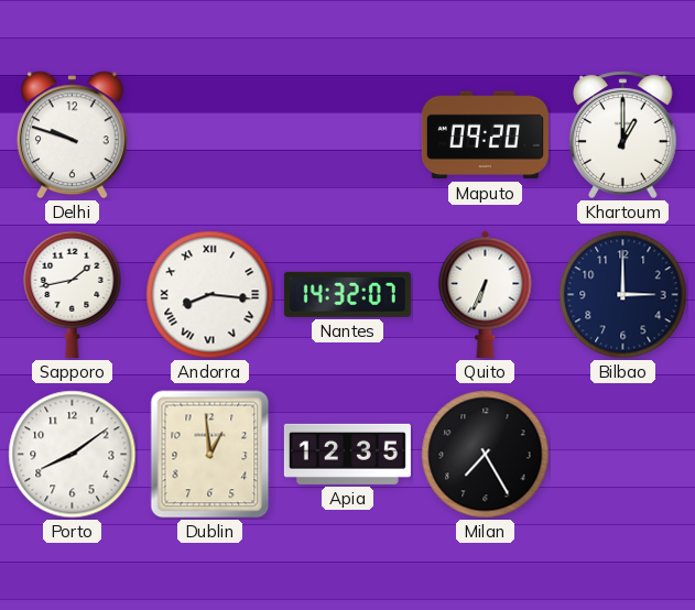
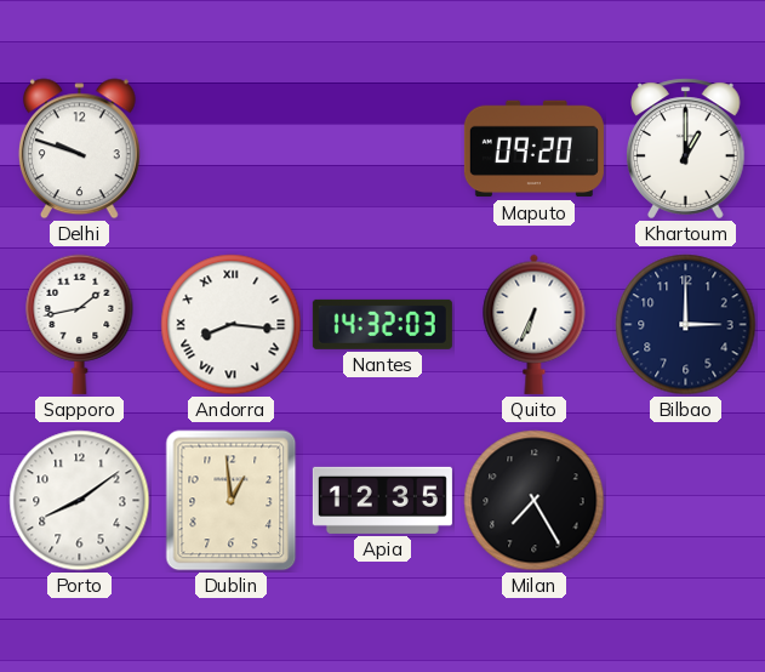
Nantes: 14:32:07 -> 14:32:03 (382, 324)
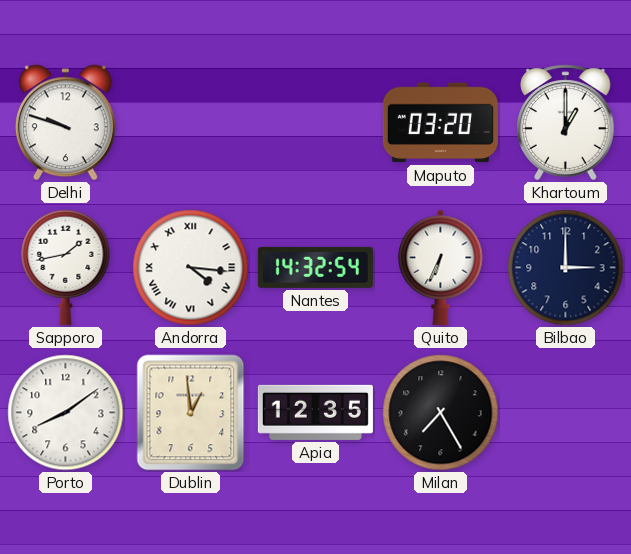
Maputo: 09:20 -> 03:20 (440, 123)
Andorra: 8:16 -> 4:16 (191, 268)
Nantes: 14:32:03 -> 14:32:54 (315, 267)
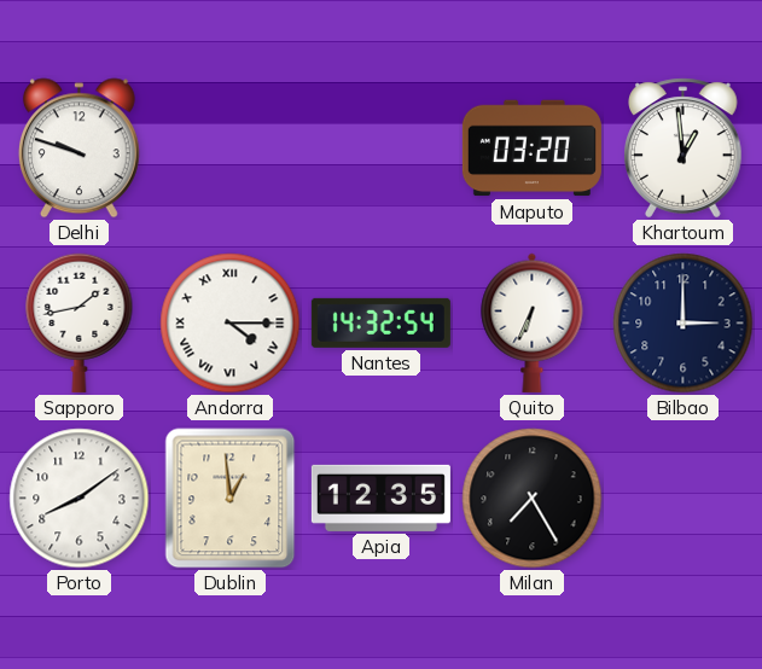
Khartoum: 1:00 -> 12:59 (684, 149)
Andorra: 4:16 -> 4:15 (231, 324)
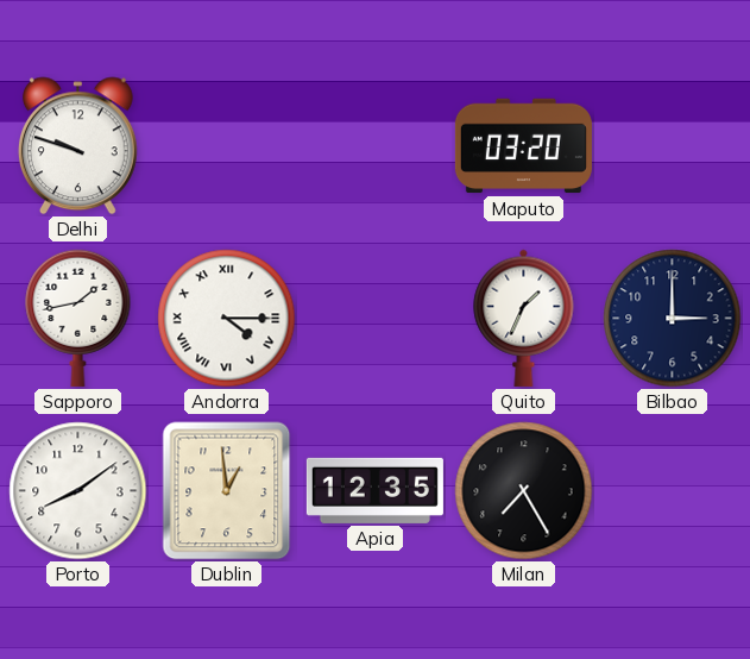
Khartoum: 12:59 -> none (684, 149)
Nantes: 14:32 -> none (380, 322)
Quito: 6:34 -> 1:34 (524, 318)
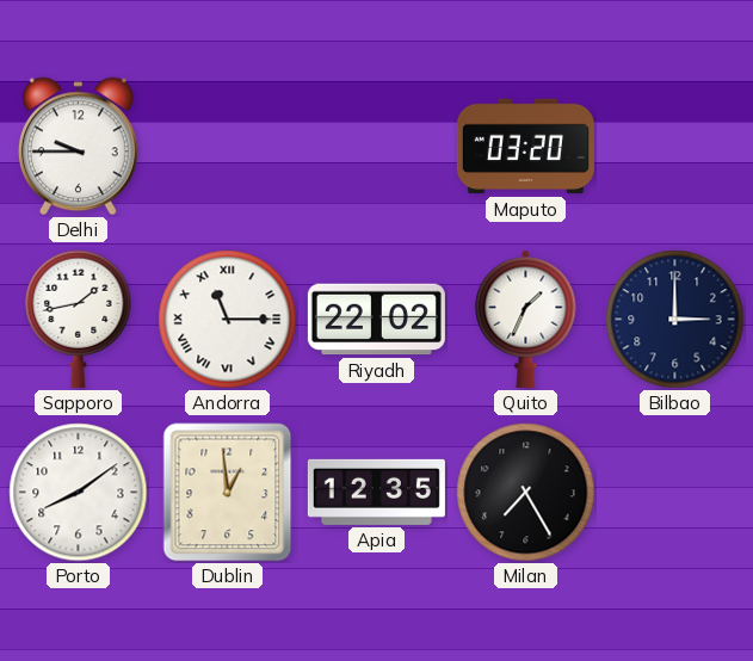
Delhi: 9:48 -> 9:45 (78, 147)
Andorra: 4:15 -> 11:15 (228, 320)
Riyadh: none -> 22:02 (376, 320)
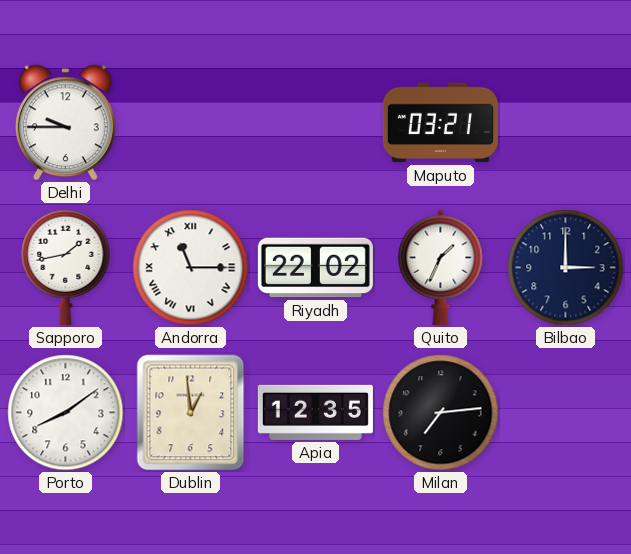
Maputo: 03:20 -> 03:21 (440, 123)
Milan: 7:25 -> 7:14 (441, 413)
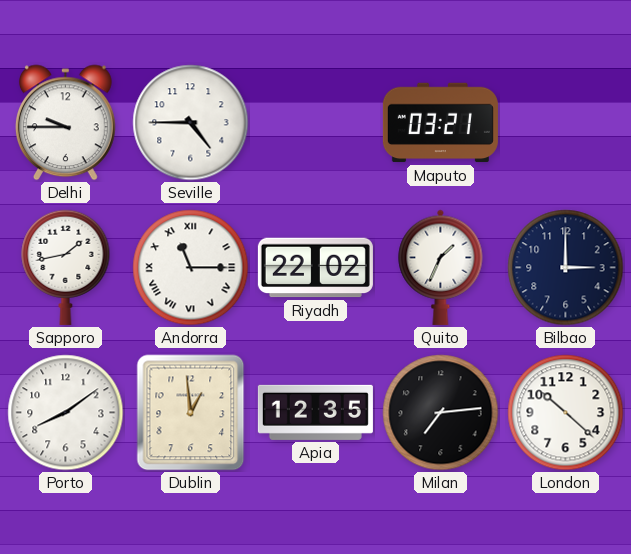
Seville: none -> 4:45 (191, 123)
London: none -> 10:22 (566, 413)
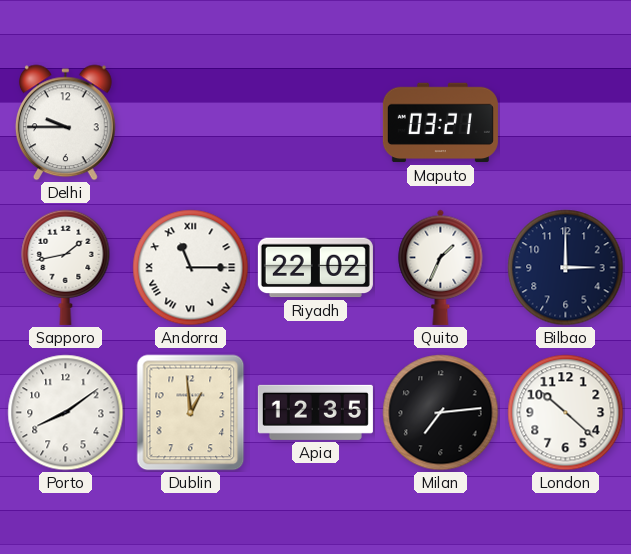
Seville: 4:45 -> none (191, 123)
